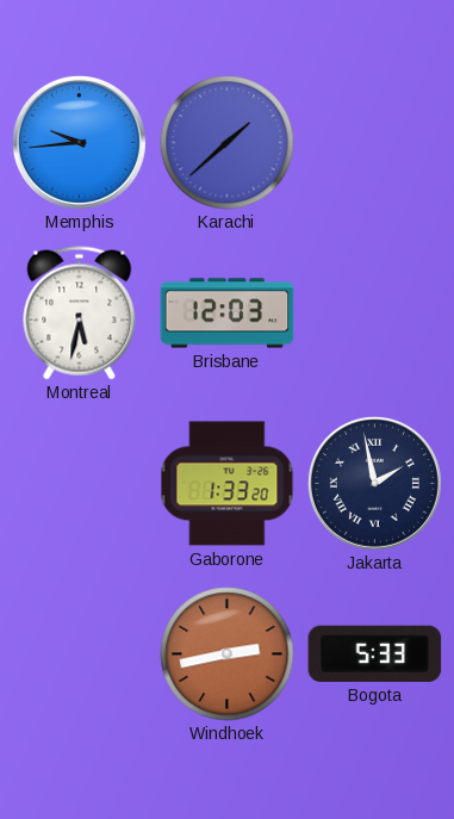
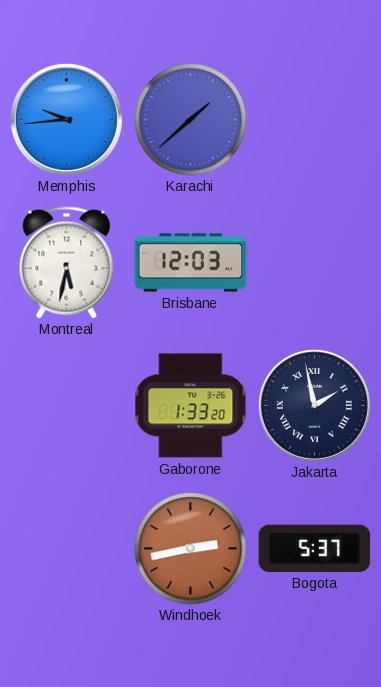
Bogota: 5:33 -> 5:37 (315, 548)
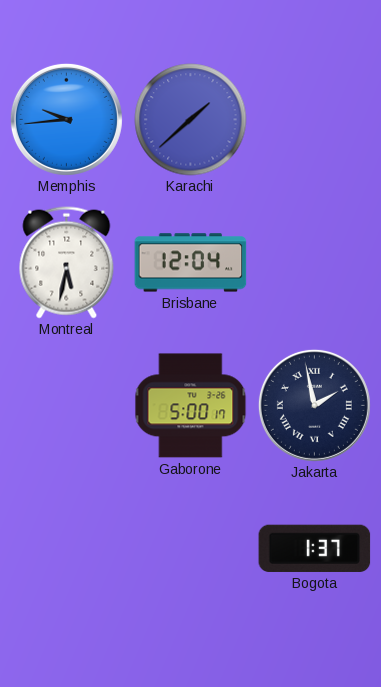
Brisbane: 12:03 -> 12:04 (191, 263)
Gaborone: 1:33 -> 5:00 (191, 406)
Windhoek: 2:43 -> none (191, 549)
Bogota: 5:37 -> 1:37 (315, 548)
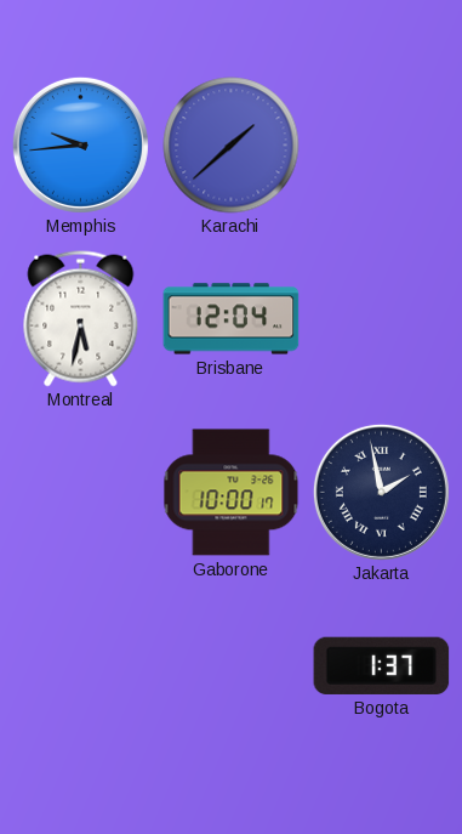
Gaborone: 5:00 -> 10:00 (232, 493)
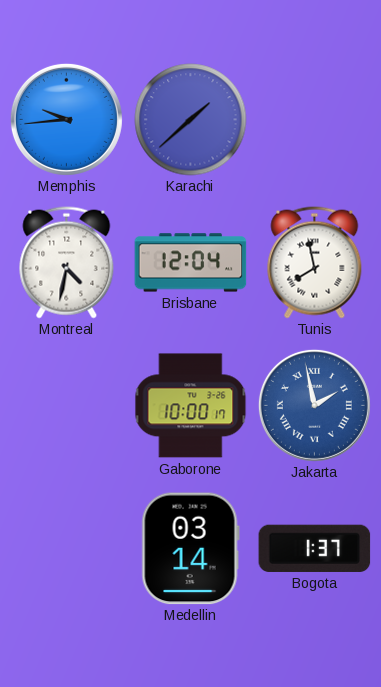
Montreal: 5:32 -> 4:32 (67, 263)
Tunis: none -> 7:58 (315, 263)
Jakarta dial: navy -> blue (314, 405)
Medellin: none -> 03:14 (190, 549)
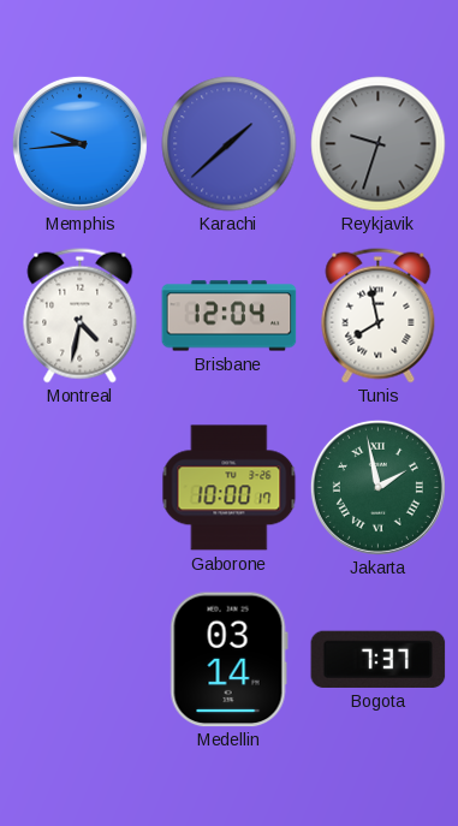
Reykjavik: none -> 9:33 (379, 144)
Jakarta dial: blue -> green (377, 487)
Bogota: 1:37 -> 7:37 (379, 659)
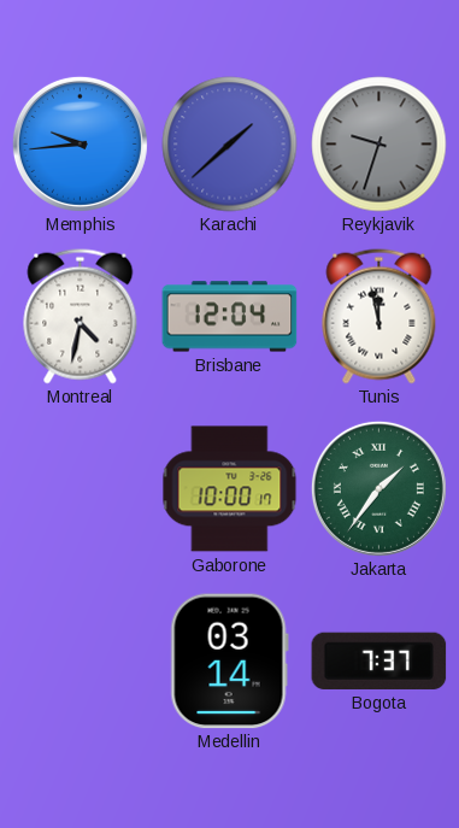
Tunis: 7:58 -> 11:58 (379, 317)
Jakarta: 1:58 -> 1:36 (378, 488)
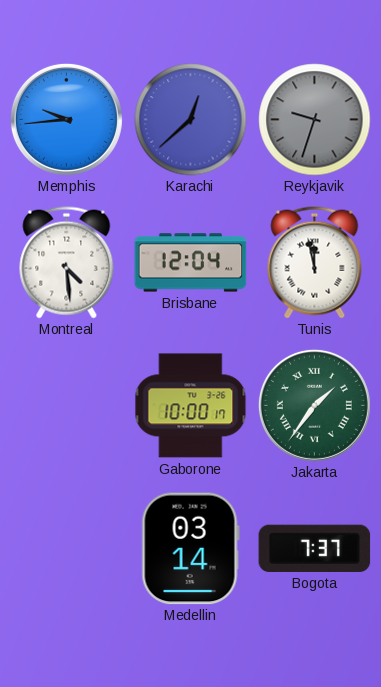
Karachi: 1:38 -> 12:38 (191, 120)
Montreal: 4:32 -> 4:29 (67, 263)
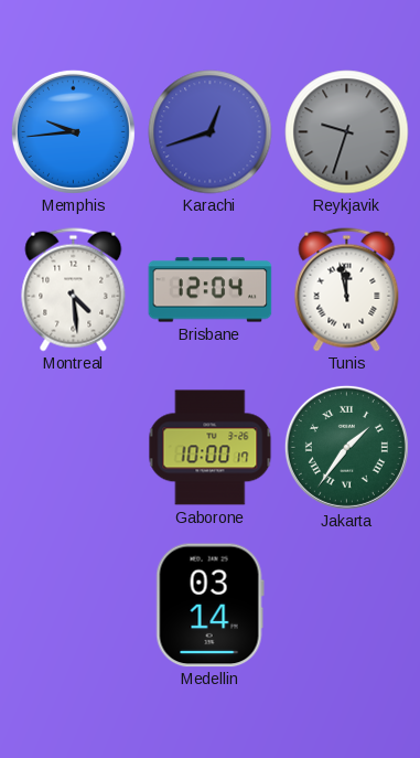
Karachi: 12:38 -> 12:42 (211, 132)
Bogota: 7:37 -> none (315, 548)
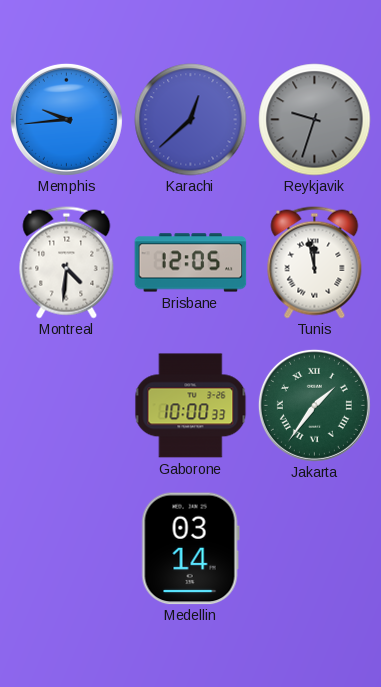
Karachi: 12:42 -> 12:38 (191, 120)
Montreal: 4:29 -> 4:31 (67, 263)
Brisbane: 12:04 -> 12:05 (191, 263)
Gaborone: 10:00:17 -> 10:00:33 (191, 406)
